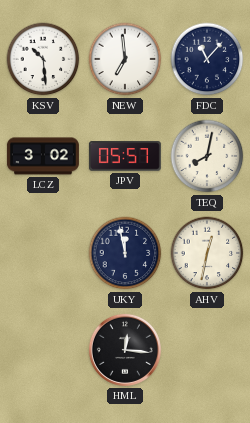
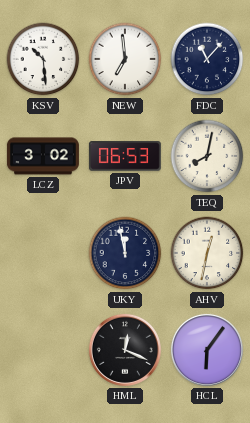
JPV: 05:57 -> 06:53 (125, 156)
HML: 12:16 -> 12:19 (125, 350)
HCL: none -> 6:06 (207, 350)
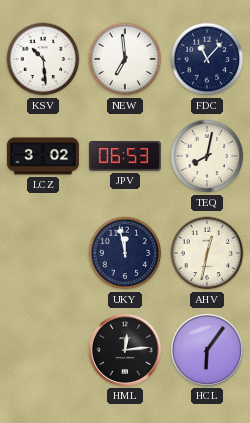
HML: 12:19 -> 12:14 (125, 350)
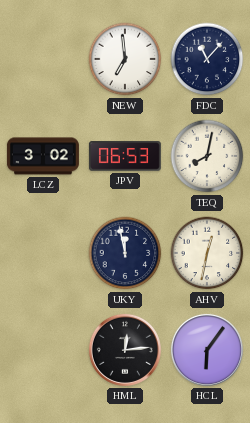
KSV: 10:29 -> none (43, 59)
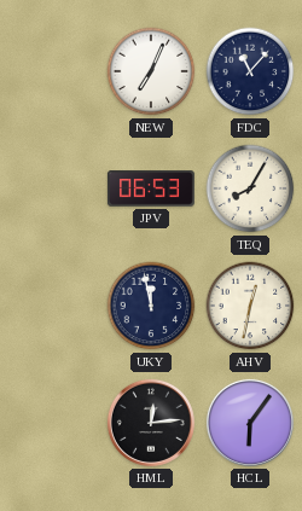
NEW: 6:59 -> 7:04 (151, 71)
LCZ: 3:02 -> none (43, 156)
TEQ: 8:02 -> 8:05 (250, 188)
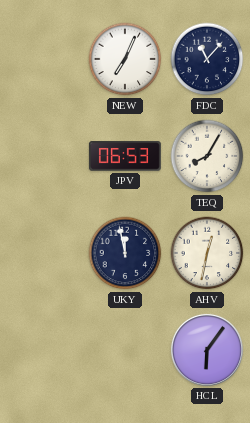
HML: 12:14 -> none (151, 423)
